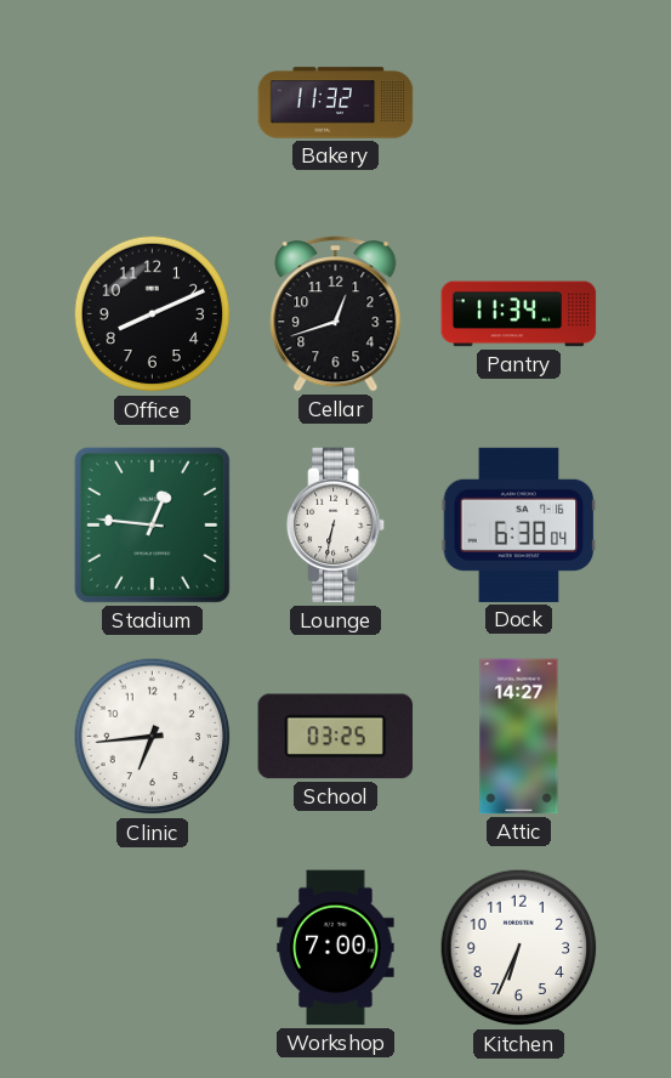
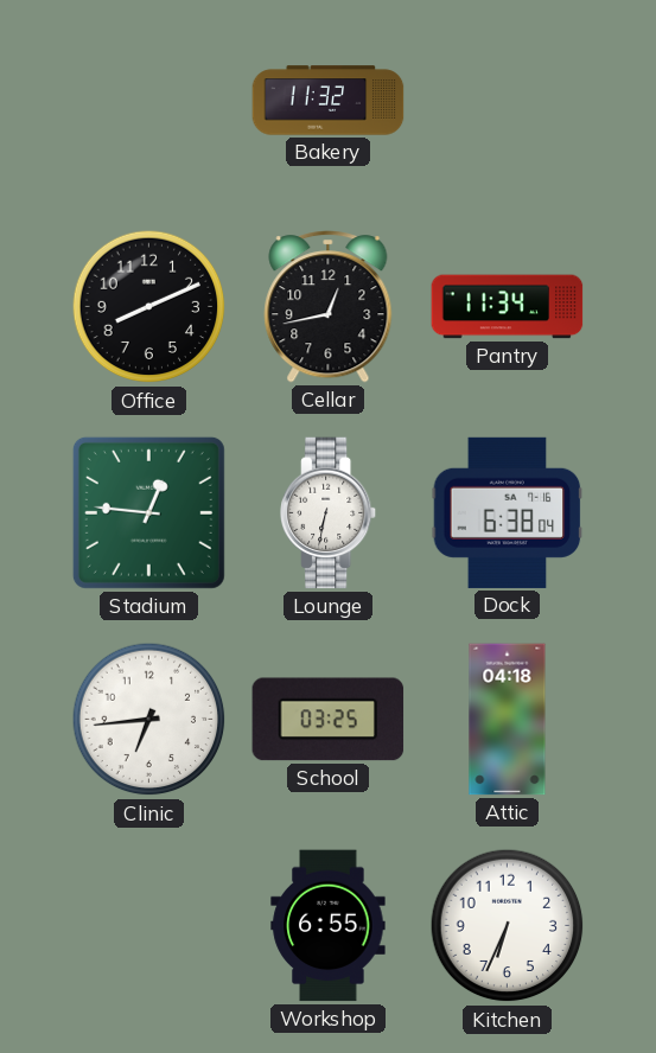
Cellar: 12:42 -> 12:43 (329, 307)
Attic: 14:27 -> 04:18 (508, 720)
Workshop: 7:00 -> 6:55 (329, 926)
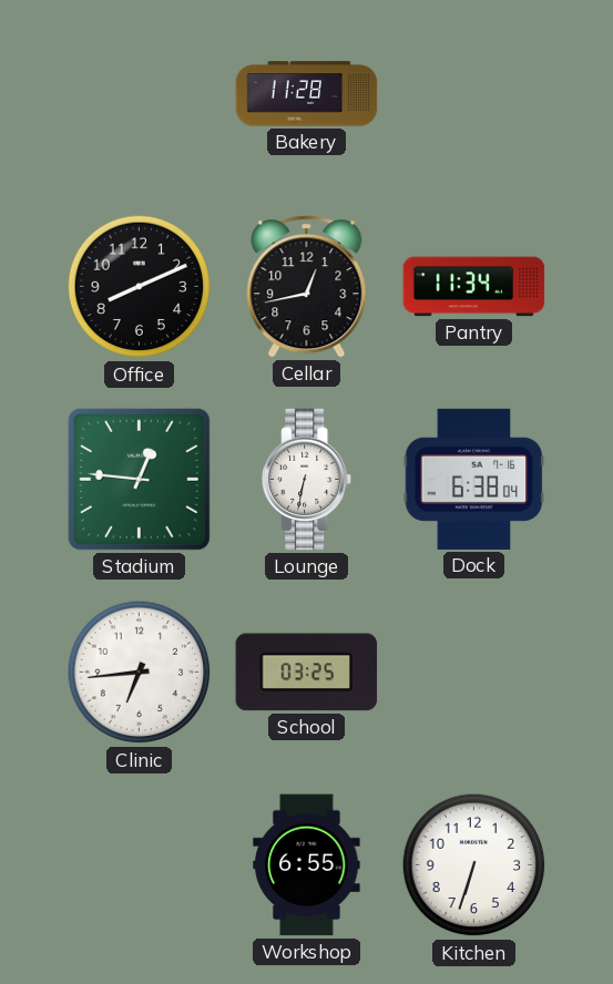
Bakery: 11:32 -> 11:28 (307, 94)
Attic: 04:18 -> none (508, 720)
Kitchen: 6:34 -> 6:33 (474, 865)
